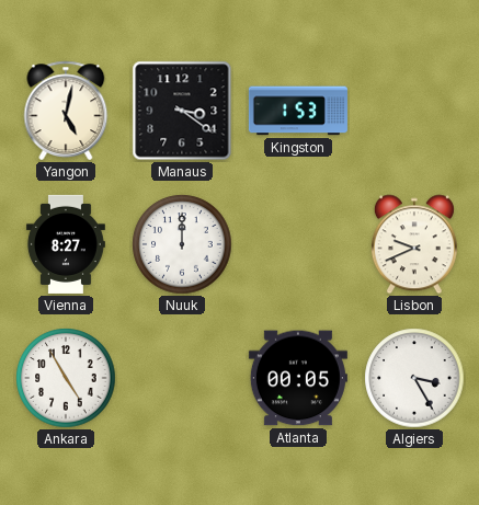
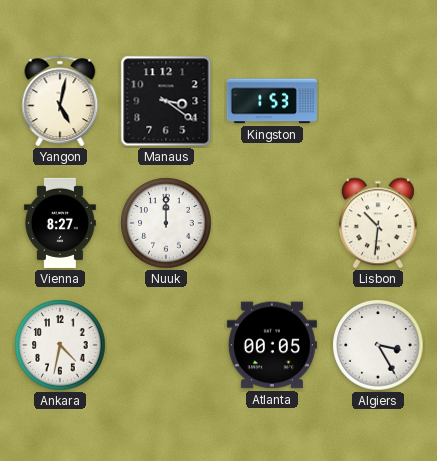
Lisbon: 9:41 -> 10:31 (378, 223)
Ankara: 4:55 -> 4:32 (60, 345)
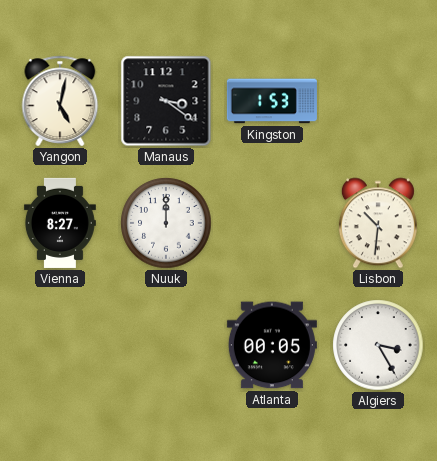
Ankara: 4:32 -> none (60, 345)
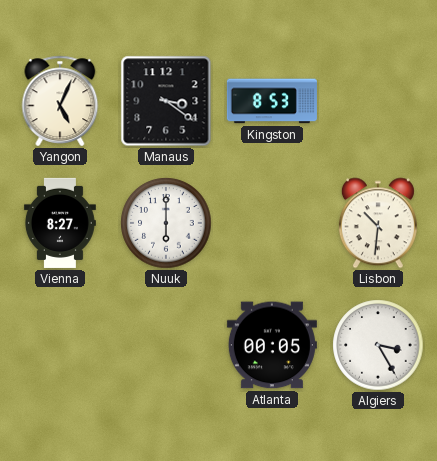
Yangon: 5:02 -> 5:04 (60, 101)
Kingston: 1:53 -> 8:53 (272, 101)
Nuuk: 12:00 -> 6:00 (166, 223)
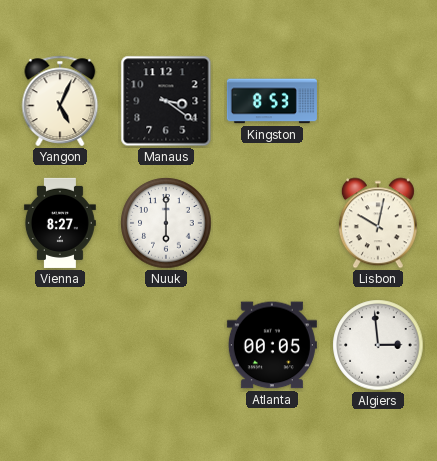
Lisbon: 10:31 -> 10:02 (378, 223)
Algiers: 3:25 -> 2:59 (378, 345)
